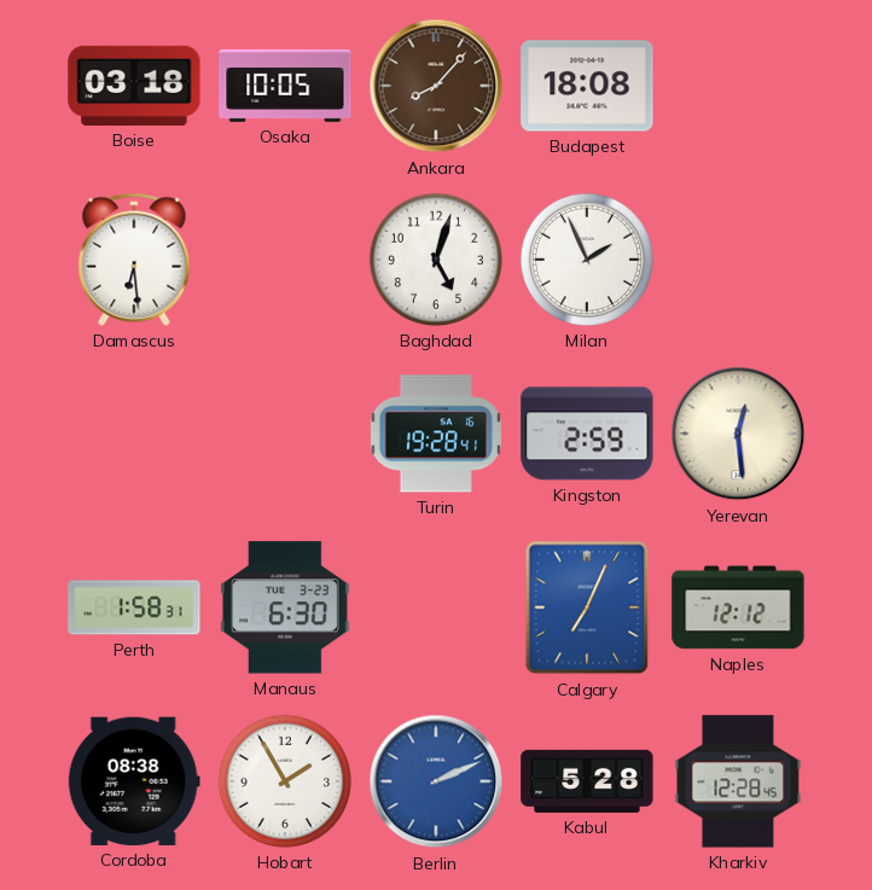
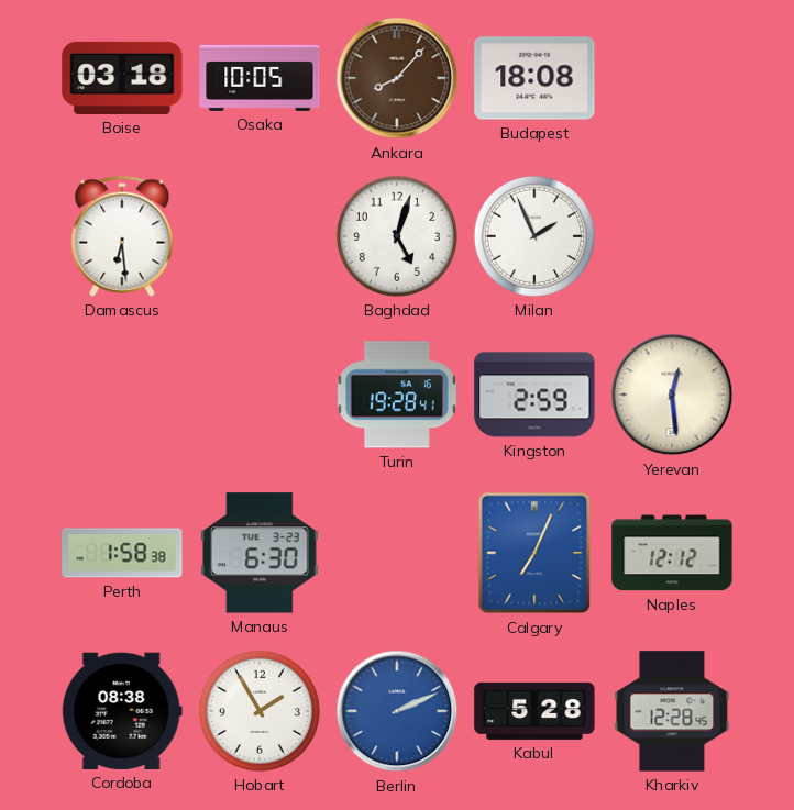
Perth: 1:58:31 -> 1:58:38 (122, 553)
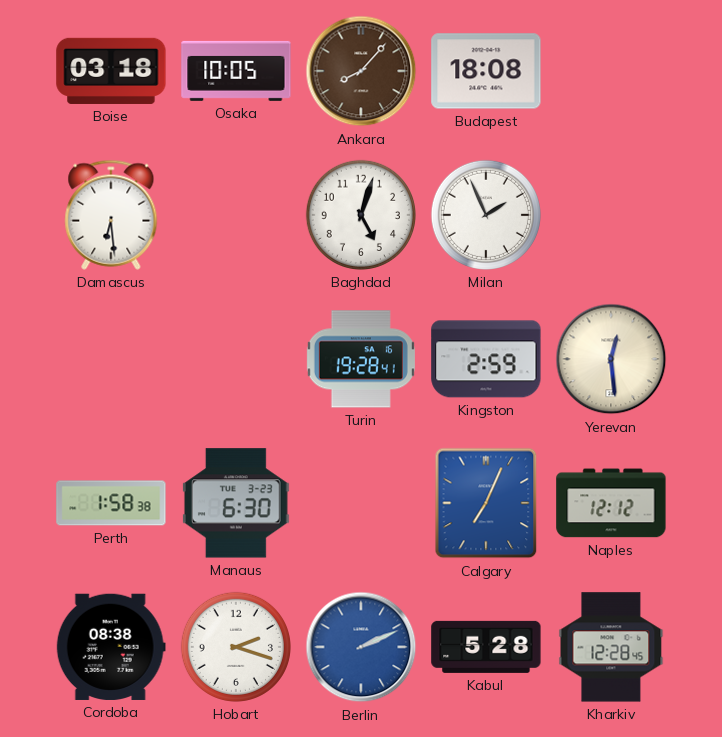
Hobart: 1:55 -> 2:18 (236, 647)
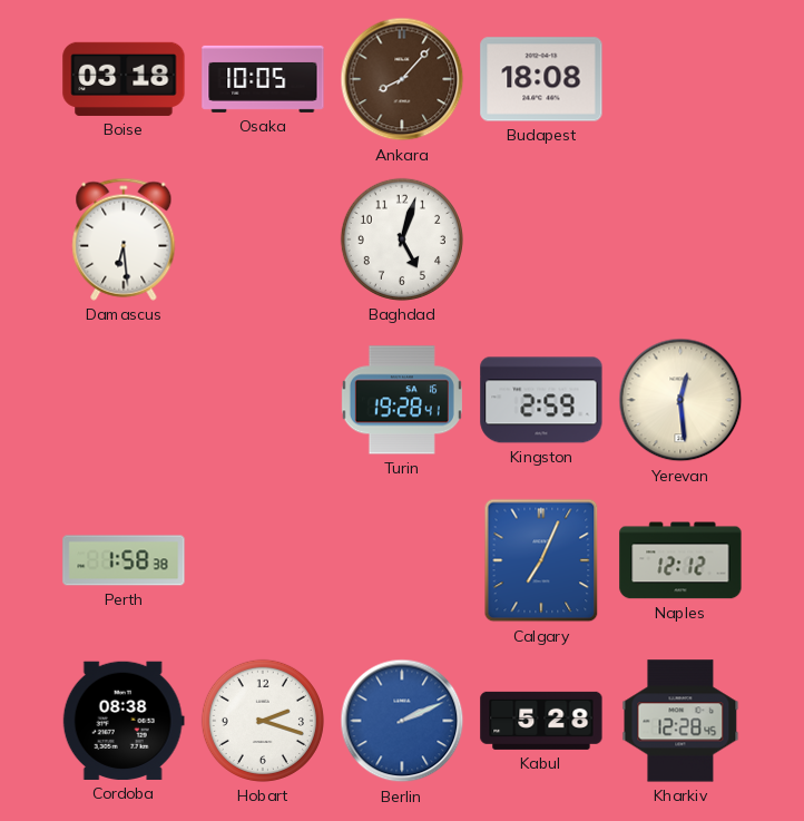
Milan: 1:56 -> none (486, 215)
Manaus: 6:30 -> none (236, 503)
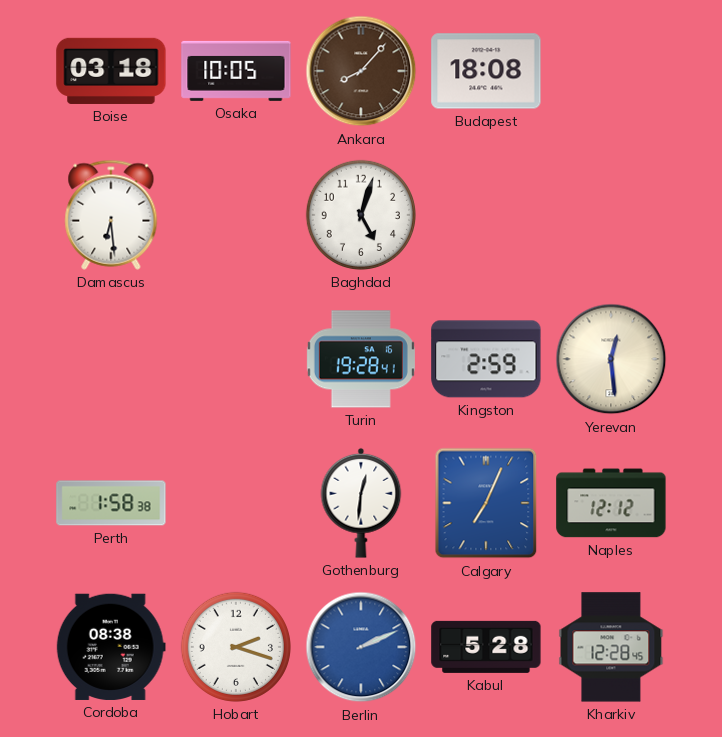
Gothenburg: none -> 12:31 (361, 503)
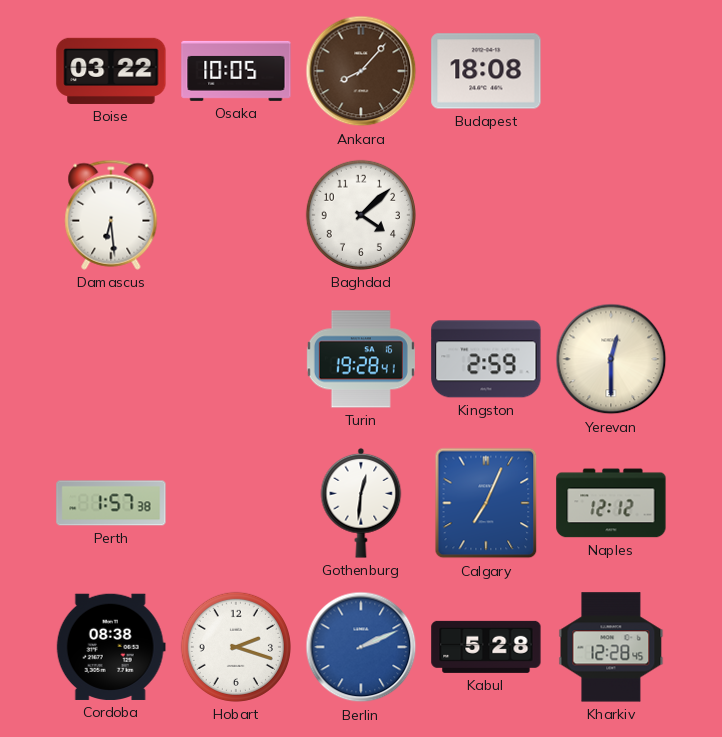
Boise: 03:18 -> 03:22 (111, 71)
Baghdad: 5:03 -> 4:08 (361, 215)
Yerevan: 12:29 -> 12:30 (611, 359)
Perth: 1:58 -> 1:57 (111, 503)
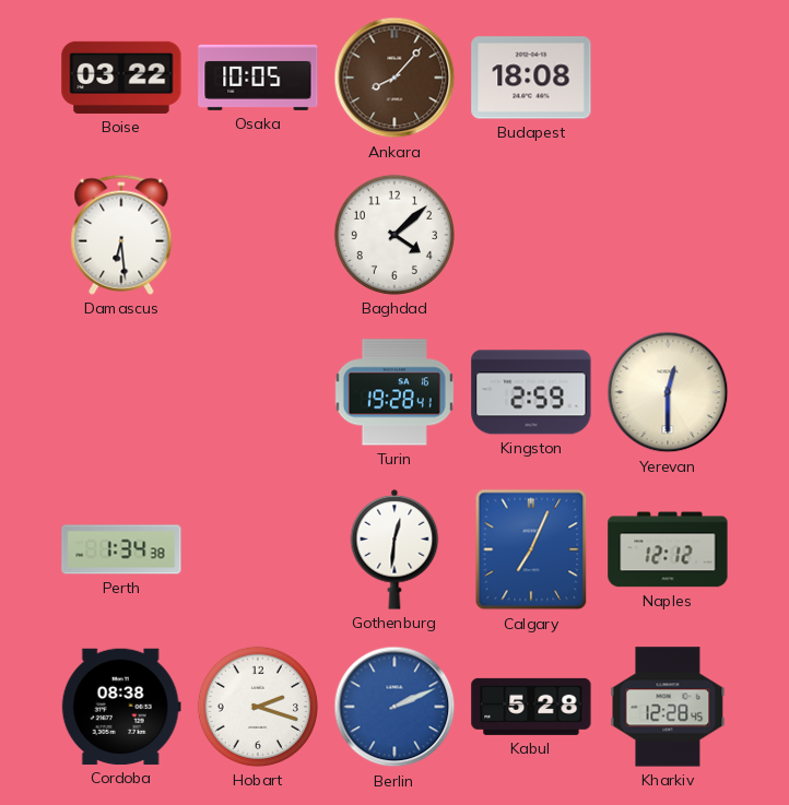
Perth: 1:57 -> 1:34 (121, 549)
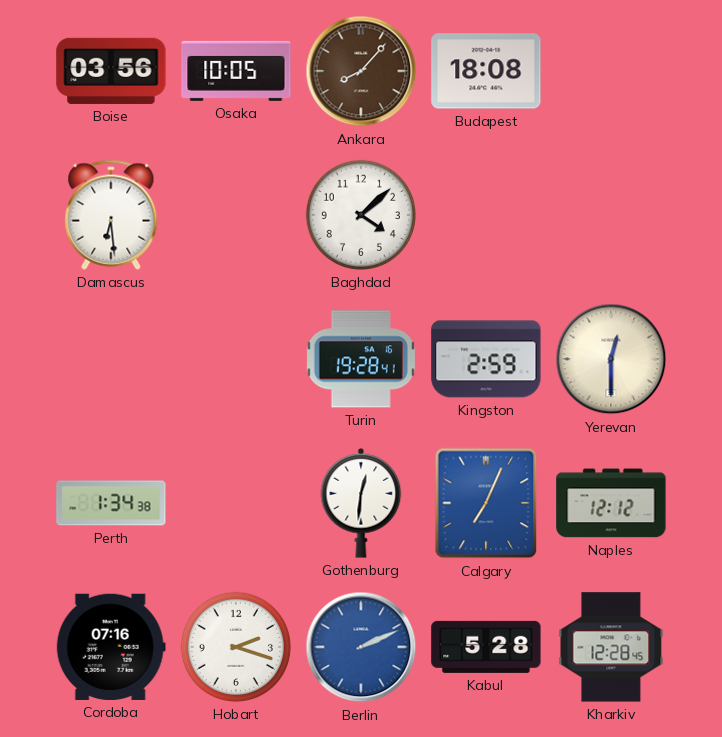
Boise: 03:22 -> 03:56 (111, 71)
Cordoba: 08:38 -> 07:16 (111, 647)
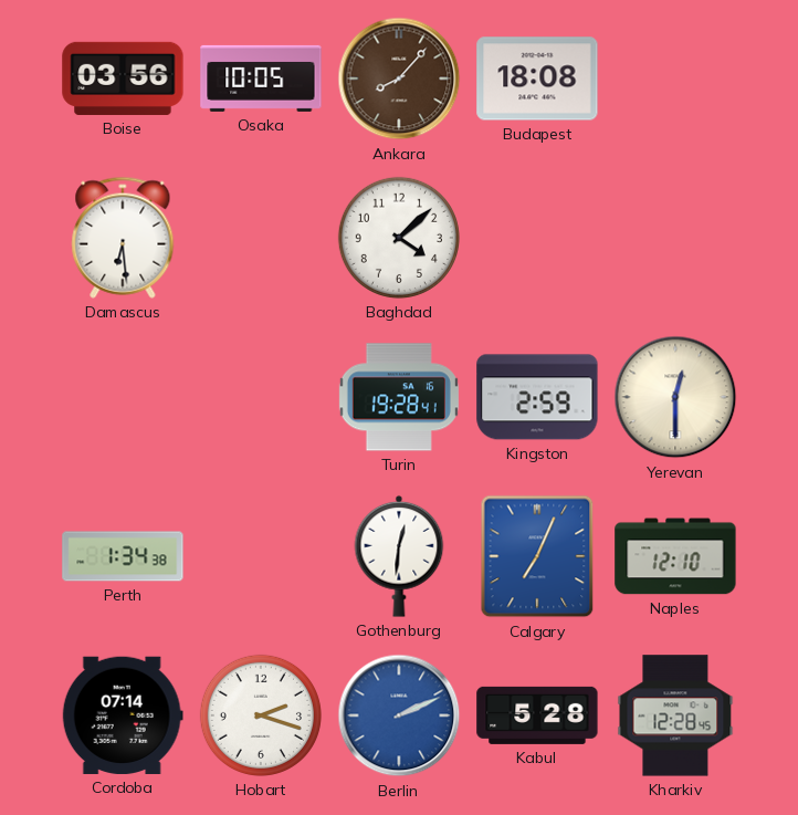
Naples: 12:12 -> 12:10 (675, 556)
Cordoba: 07:16 -> 07:14 (123, 715)
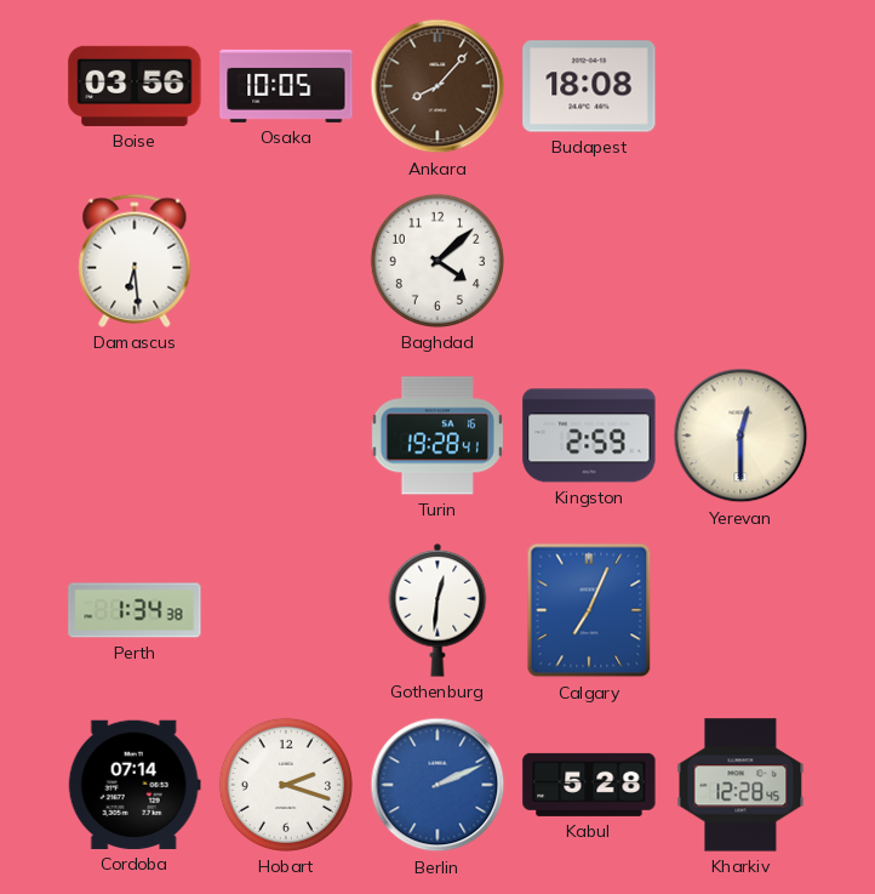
Naples: 12:10 -> none (675, 556)
